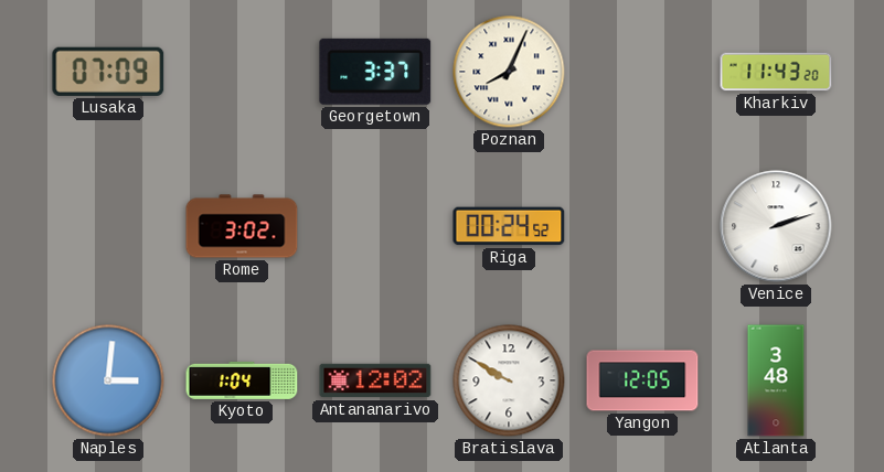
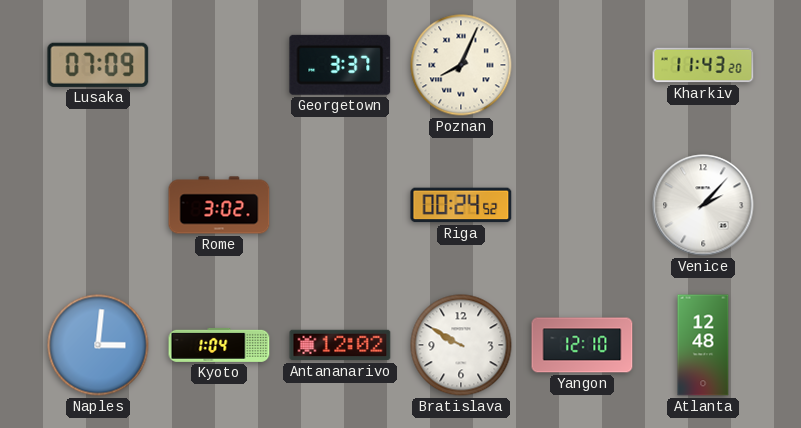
Venice: 2:12 -> 2:07 (703, 205)
Yangon: 12:05 -> 12:10 (582, 345)
Atlanta: 3:48 -> 12:48 (703, 345)
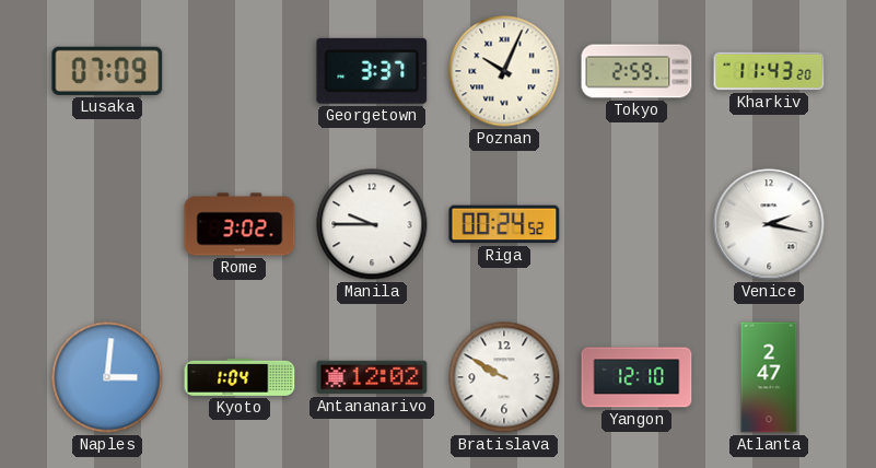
Poznan: 8:04 -> 10:04 (504, 71)
Tokyo: none -> 2:59 (636, 71)
Manila: none -> 9:45 (372, 224)
Venice: 2:07 -> 2:17 (769, 224)
Atlanta: 12:48 -> 2:47 (769, 377)
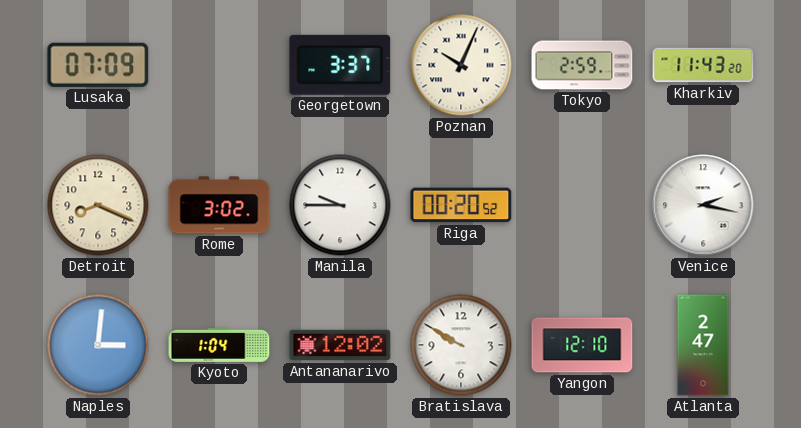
Detroit: none -> 8:19 (98, 205)
Riga: 00:24 -> 00:20 (461, 205)
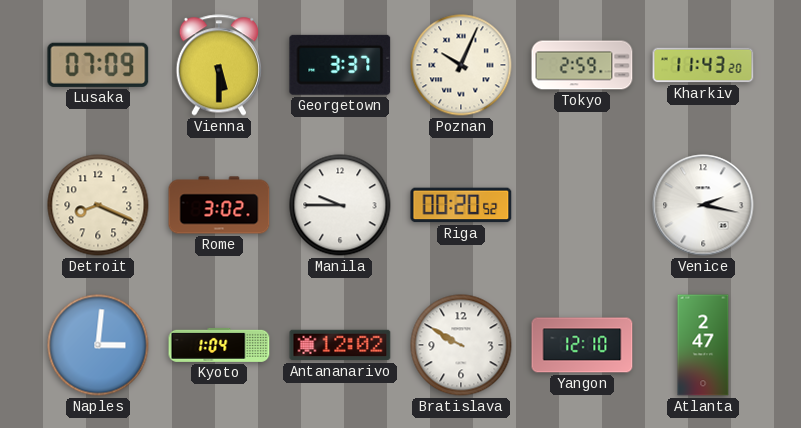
Vienna: none -> 5:30 (218, 65)
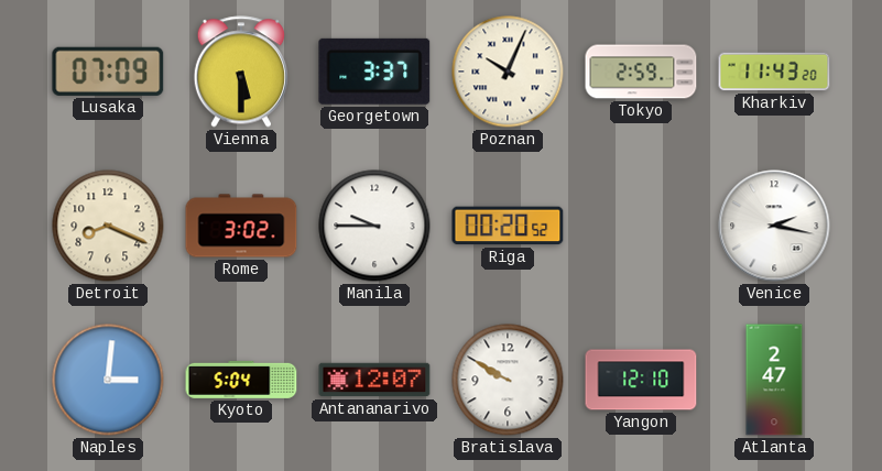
Kyoto: 1:04 -> 5:04 (241, 380)
Antananarivo: 12:02 -> 12:07 (374, 380)
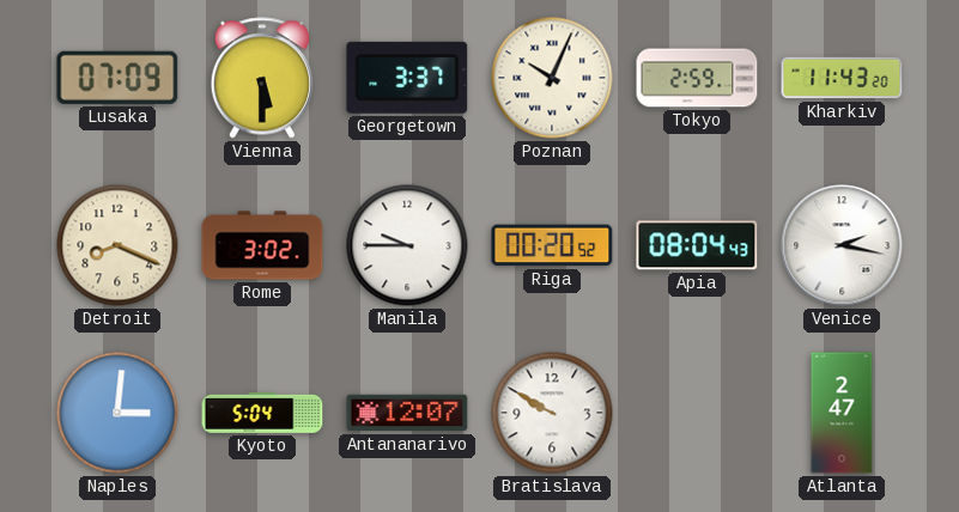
Apia: none -> 08:04 (697, 245)
Yangon: 12:10 -> none (641, 380)
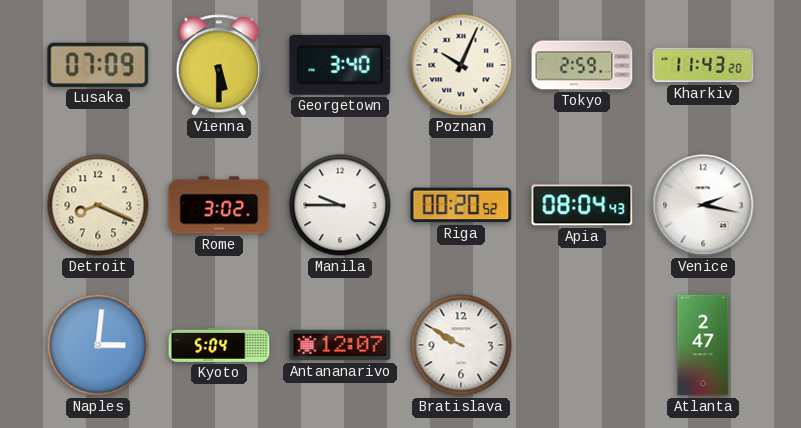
Georgetown: 3:37 -> 3:40 (340, 65)
